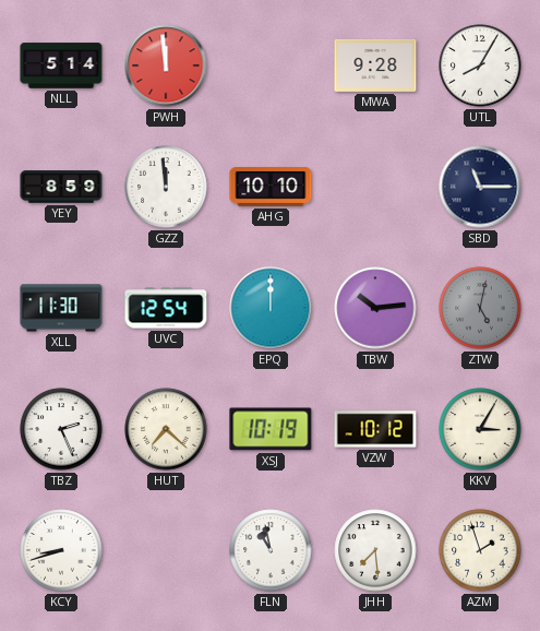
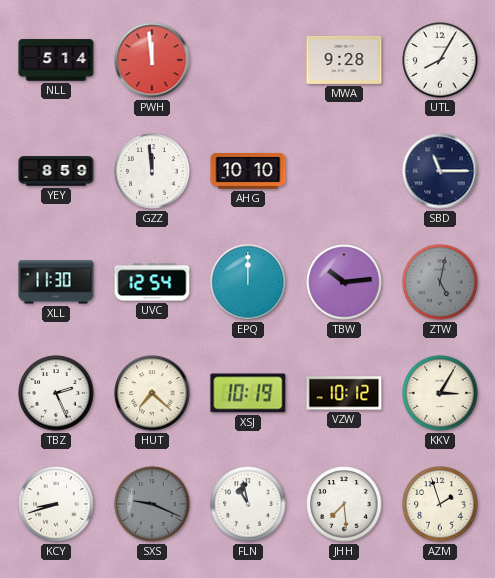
SXS: none -> 9:19 (152, 504)
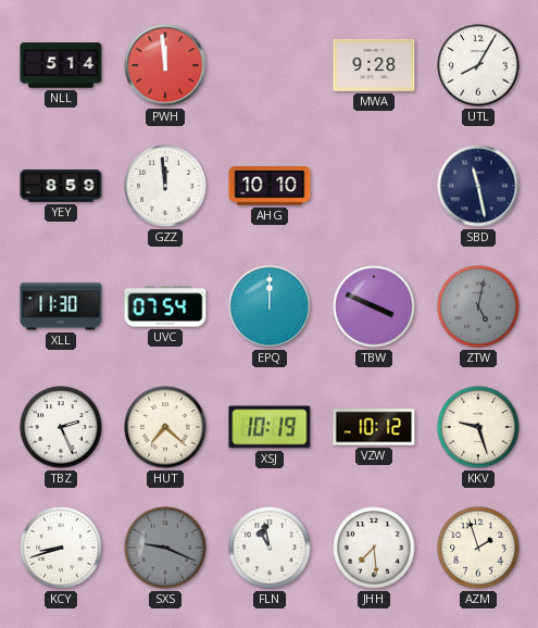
SBD: 11:15 -> 11:28 (478, 186)
UVC: 12:54 -> 07:54 (165, 306)
TBW: 10:14 -> 3:49 (374, 306)
KKV: 3:05 -> 9:27 (478, 427)
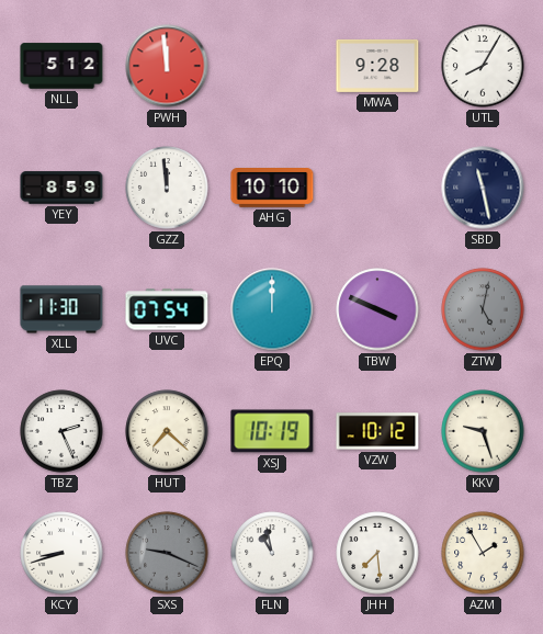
NLL: 5:14 -> 5:12 (61, 66)
AZM: 1:57 -> 1:55 (483, 553)
